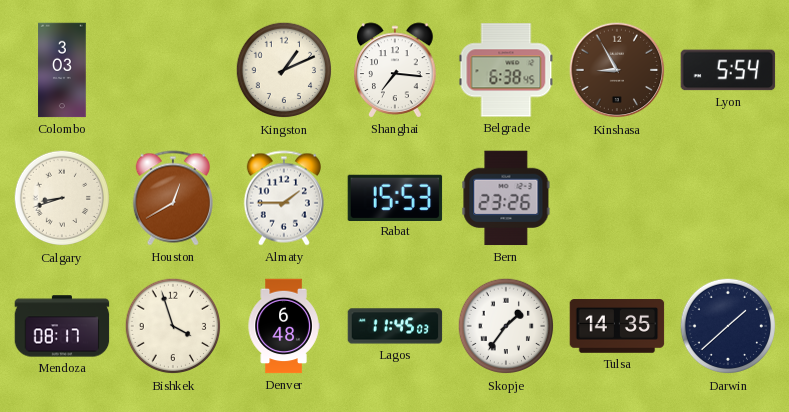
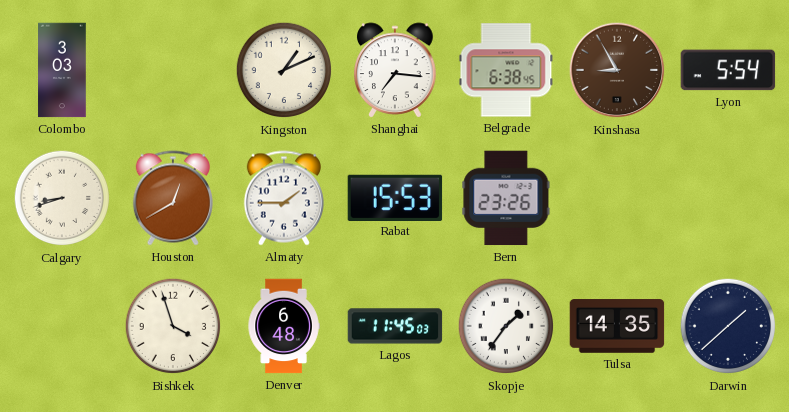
Mendoza: 08:17 -> none (62, 326)
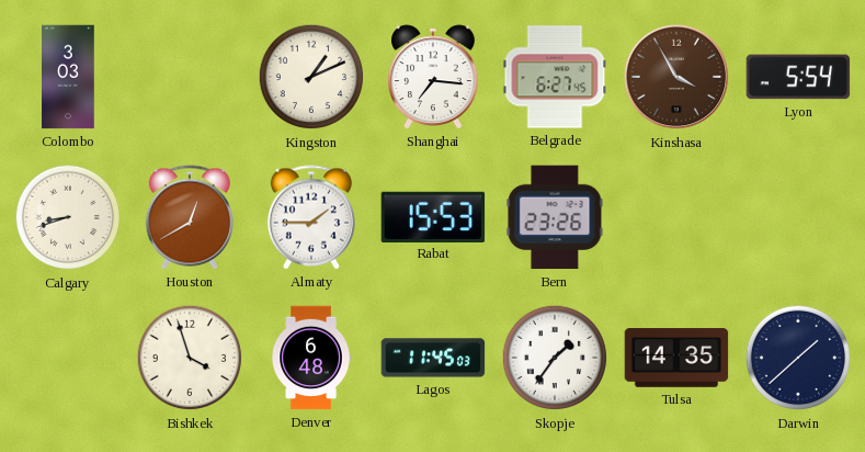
Belgrade: 6:38 -> 6:27 (555, 77)
Kinshasa: 8:55 -> 3:55 (676, 77)
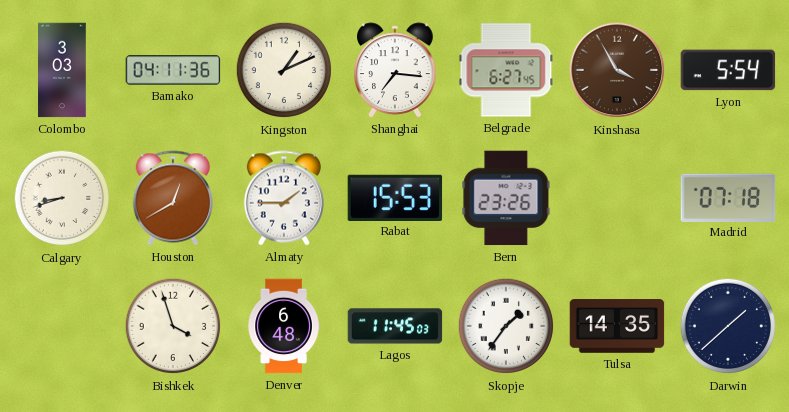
Bamako: none -> 04:11 (173, 70)
Madrid: none -> 07:18 (728, 197)
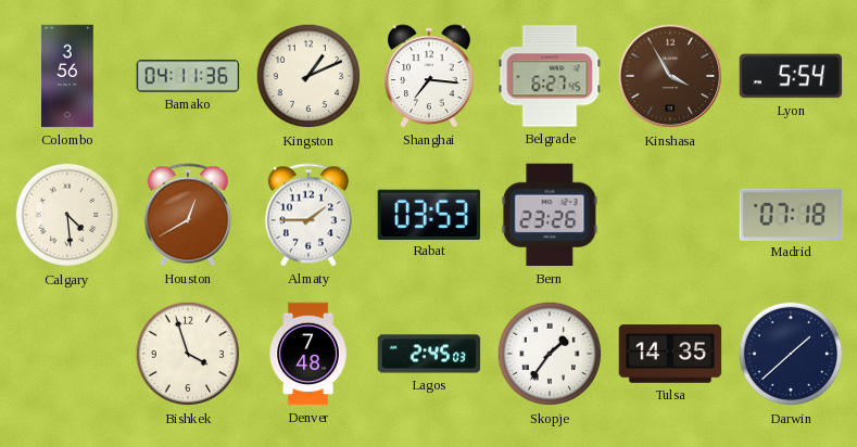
Colombo: 3:03 -> 3:56 (67, 76)
Calgary: 8:42 -> 4:29 (67, 215)
Rabat: 15:53 -> 03:53 (429, 214)
Denver: 6:48 -> 7:48 (308, 354)
Lagos: 11:45 -> 2:45 (429, 354)
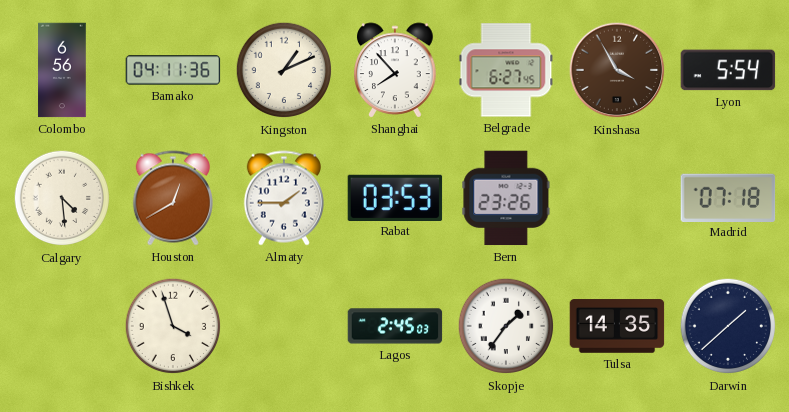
Colombo: 3:56 -> 6:56 (62, 70)
Shanghai: 7:16 -> 7:53 (395, 70)
Denver: 7:48 -> none (308, 354)
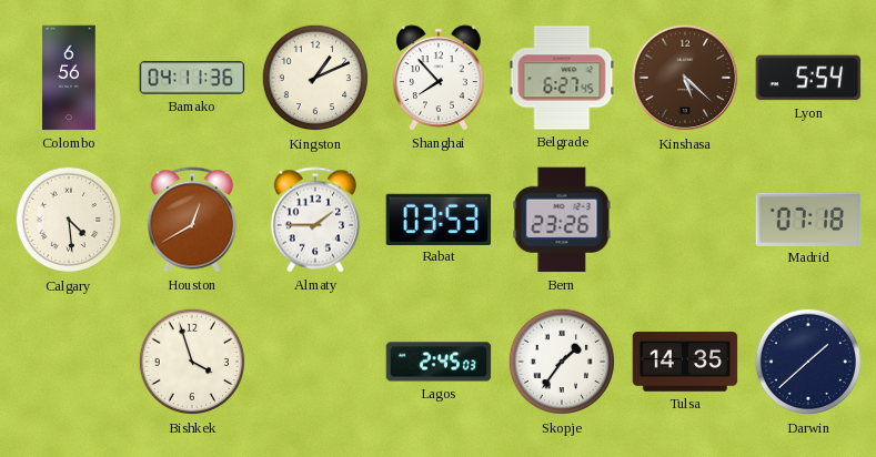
Kinshasa: 3:55 -> 5:22 (685, 78)
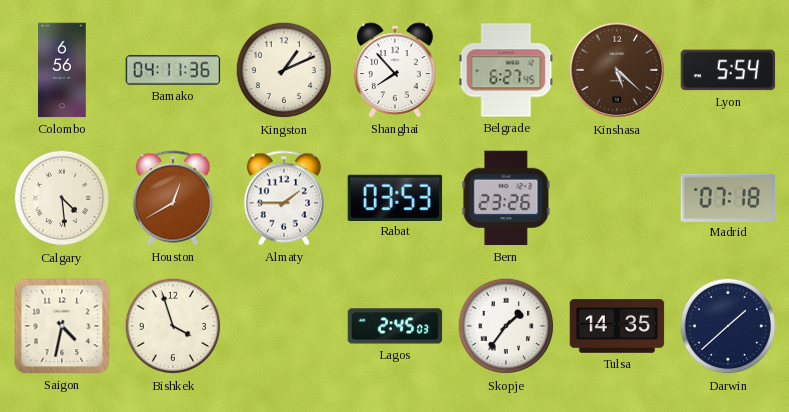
Saigon: none -> 4:32 (62, 326)
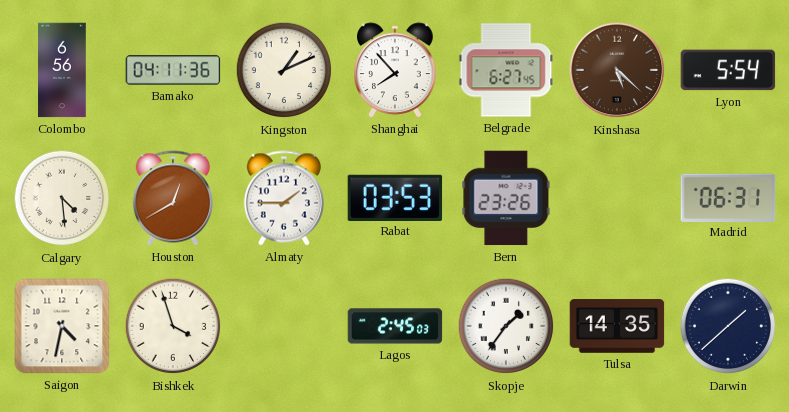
Madrid: 07:18 -> 06:31 (728, 197)
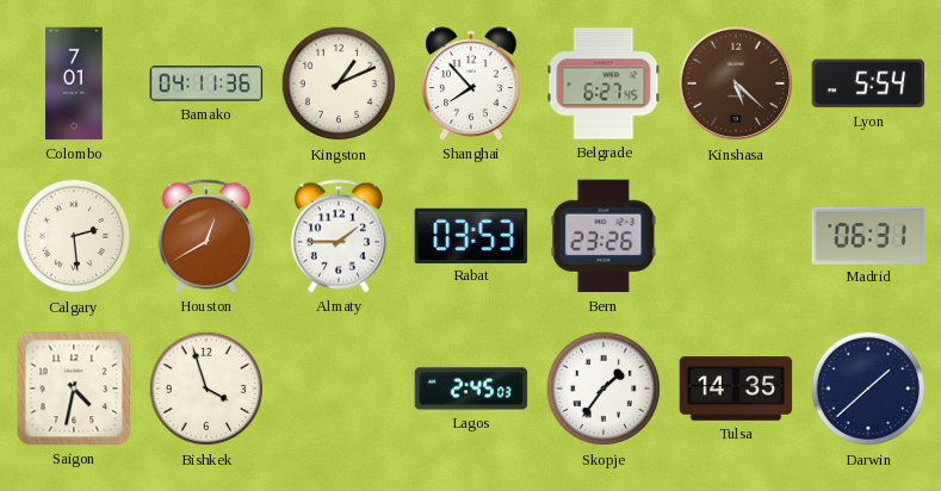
Colombo: 6:56 -> 7:01 (74, 83)
Calgary: 4:29 -> 2:29 (74, 236)
